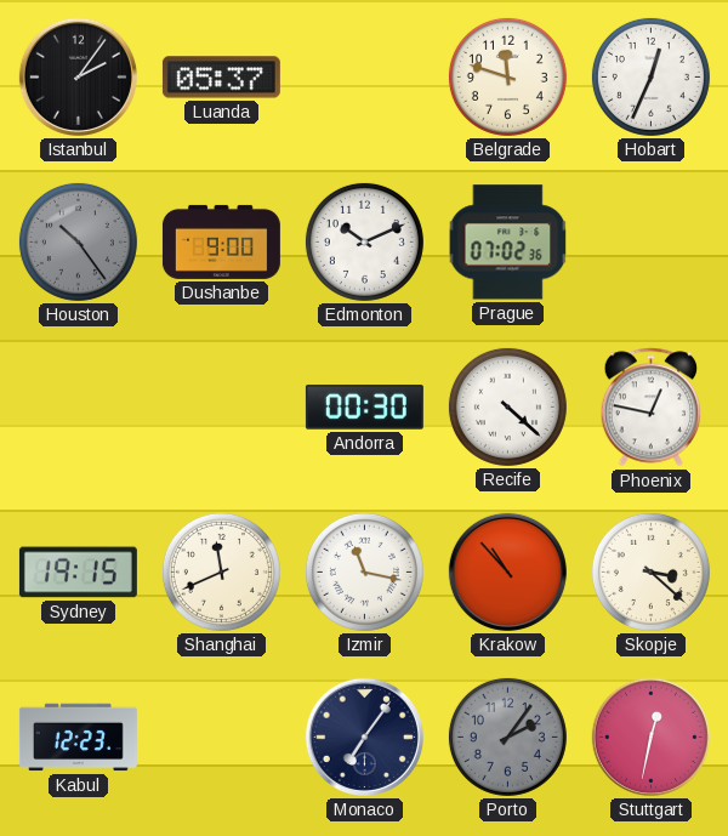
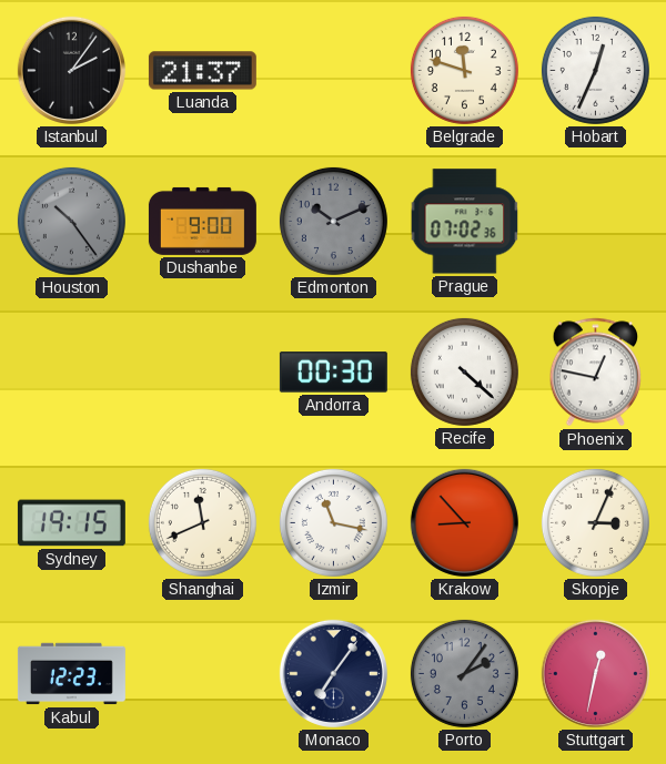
Luanda: 05:37 -> 21:37 (202, 71)
Edmonton dial: white -> grey (333, 221)
Krakow: 10:53 -> 8:53 (464, 522)
Skopje: 3:22 -> 3:04 (595, 522)
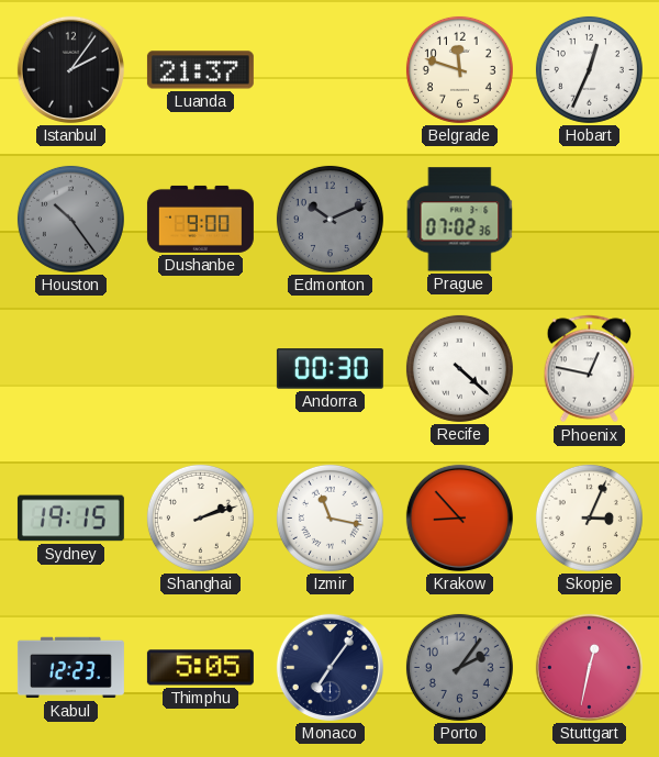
Shanghai: 11:41 -> 2:12 (200, 517)
Thimphu: none -> 5:05 (200, 668)
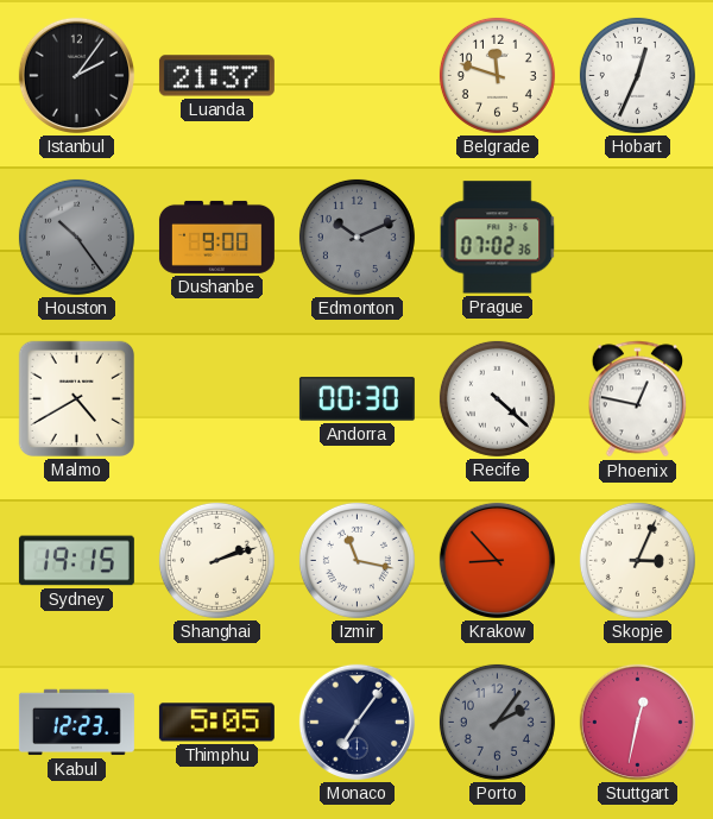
Malmo: none -> 4:40 (76, 398)
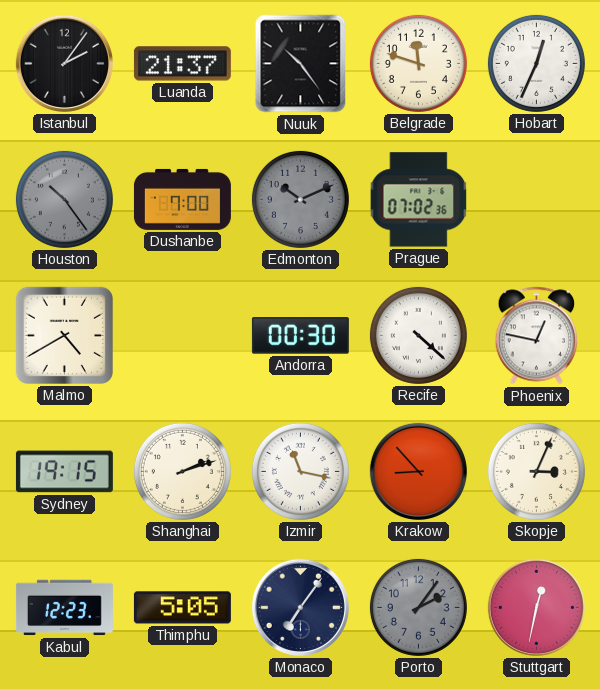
Nuuk: none -> 10:24 (301, 64)
Dushanbe: 9:00 -> 7:00 (182, 199)
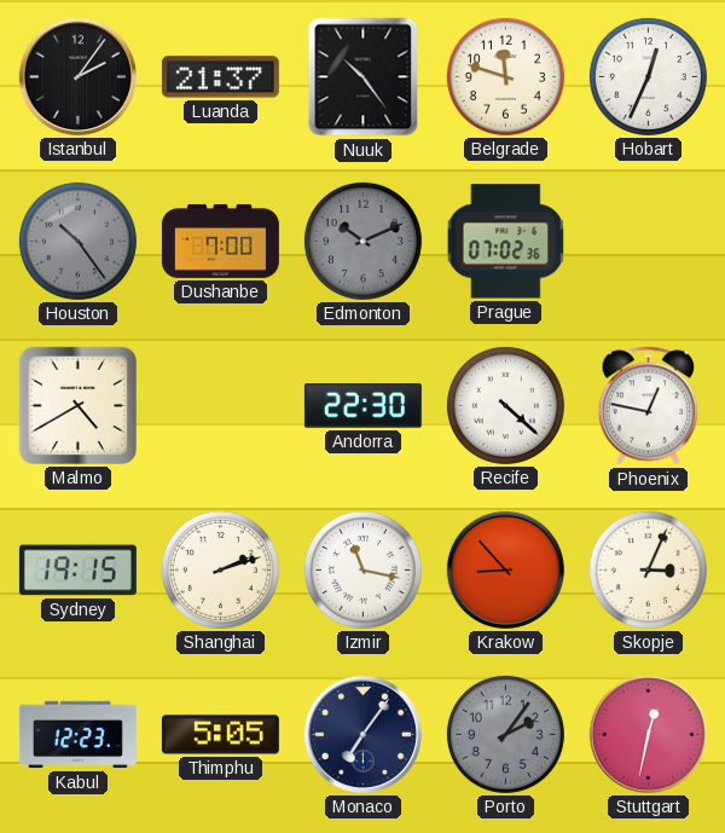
Andorra: 00:30 -> 22:30 (362, 406)
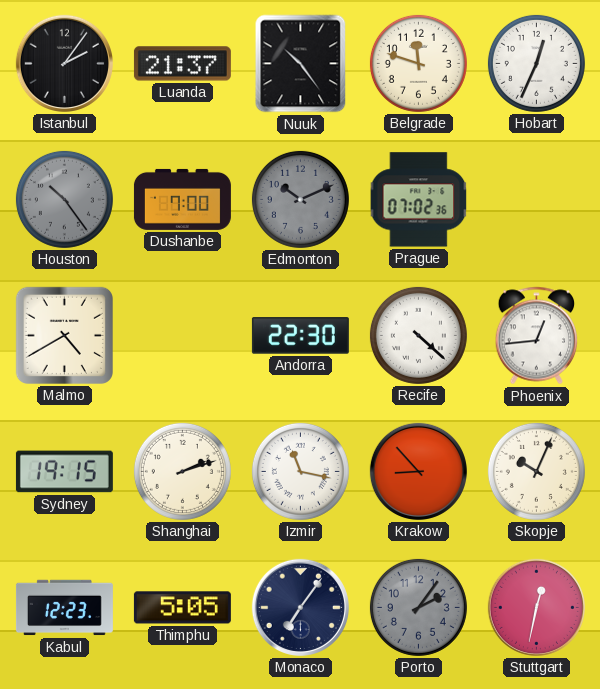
Phoenix: 12:47 -> 12:44 (537, 336)
Skopje: 3:04 -> 10:04 (536, 471)
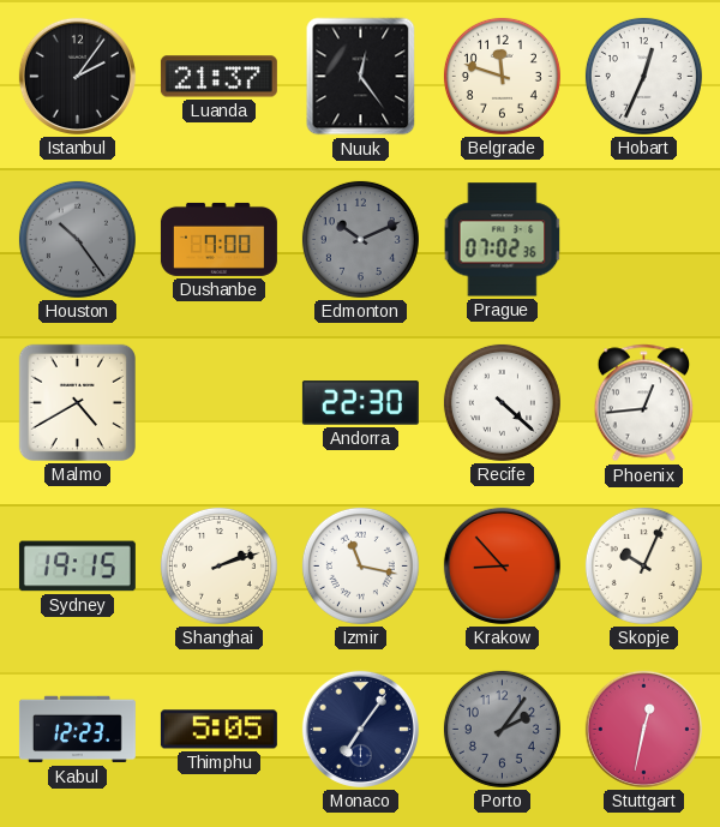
Nuuk: 10:24 -> 12:24 (361, 77)
